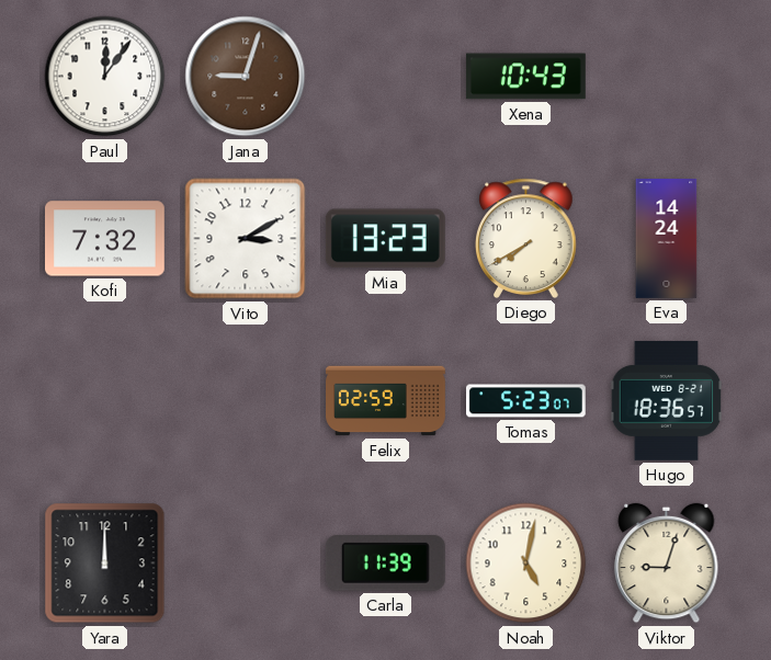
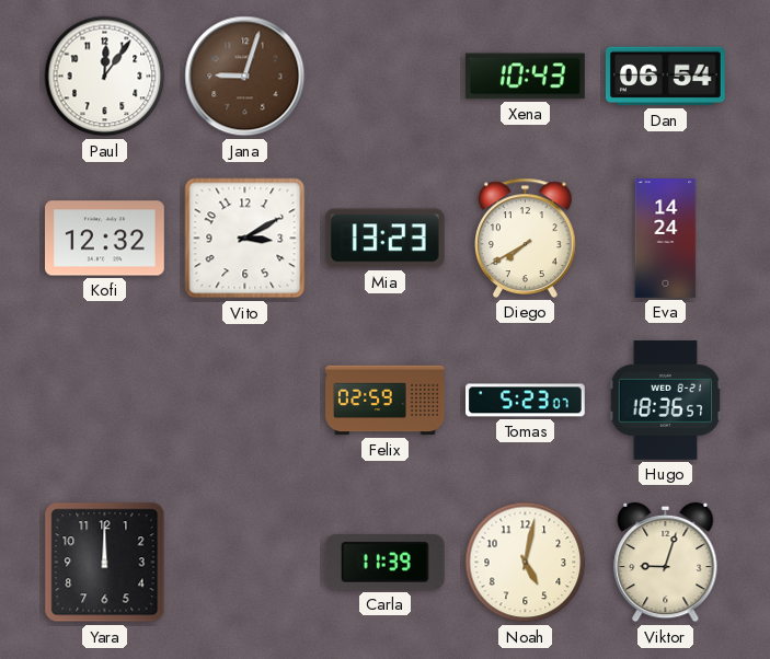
Dan: none -> 06:54 (665, 77)
Kofi: 7:32 -> 12:32 (105, 239)
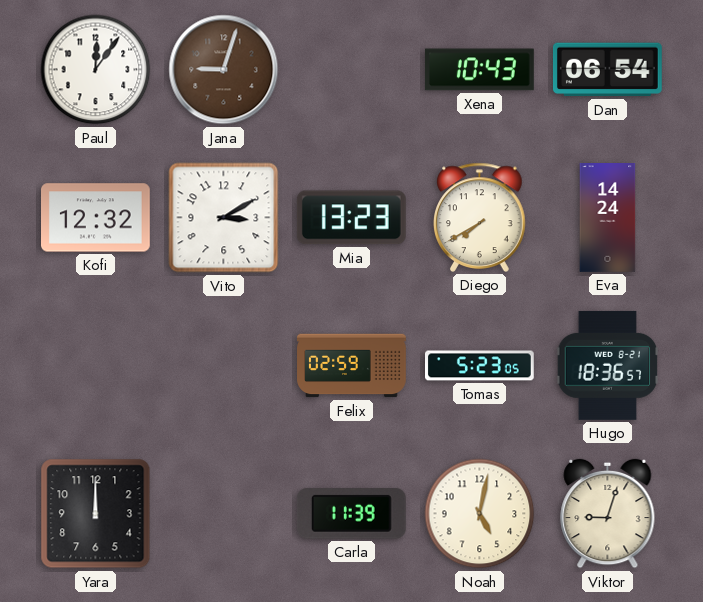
Tomas: 5:23:07 -> 5:23:05 (480, 366)
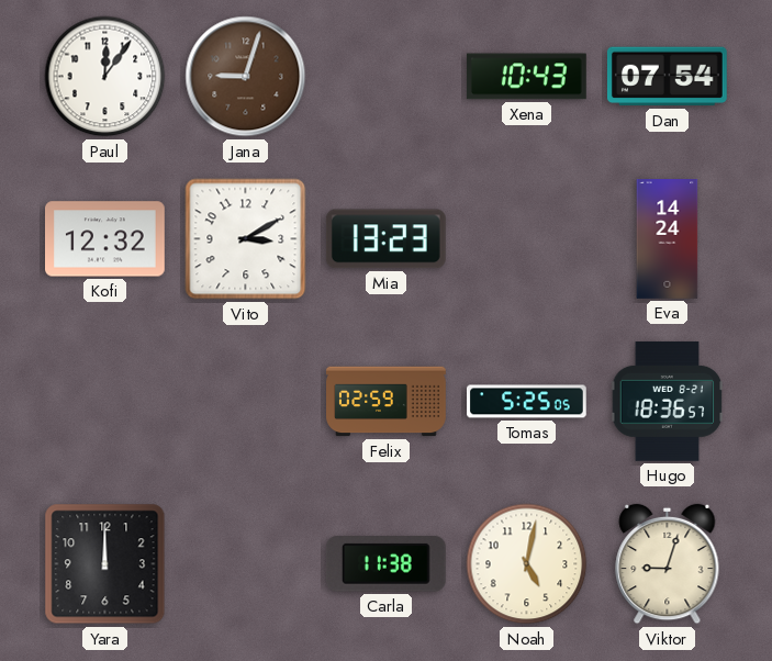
Dan: 06:54 -> 07:54 (667, 77)
Diego: 7:40 -> none (480, 217)
Tomas: 5:23 -> 5:25 (527, 402)
Carla: 11:39 -> 11:38 (385, 564)
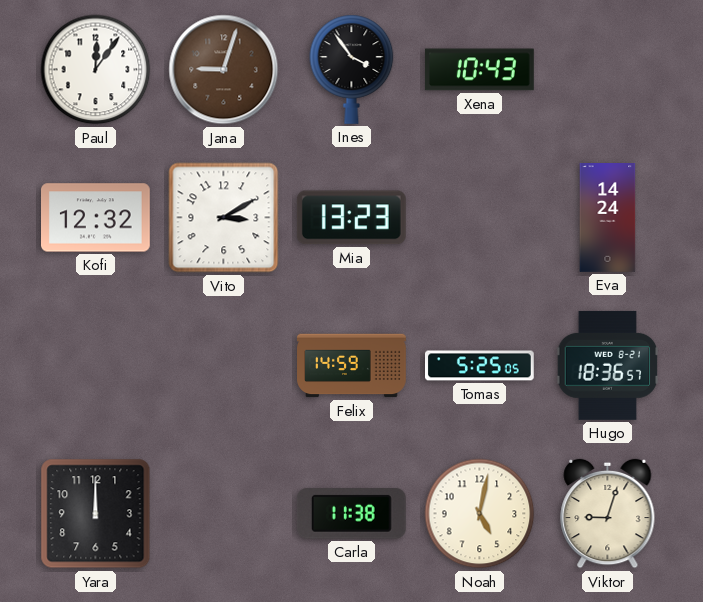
Ines: none -> 3:54 (352, 69)
Dan: 07:54 -> none (667, 77)
Felix: 02:59 -> 14:59 (352, 366)
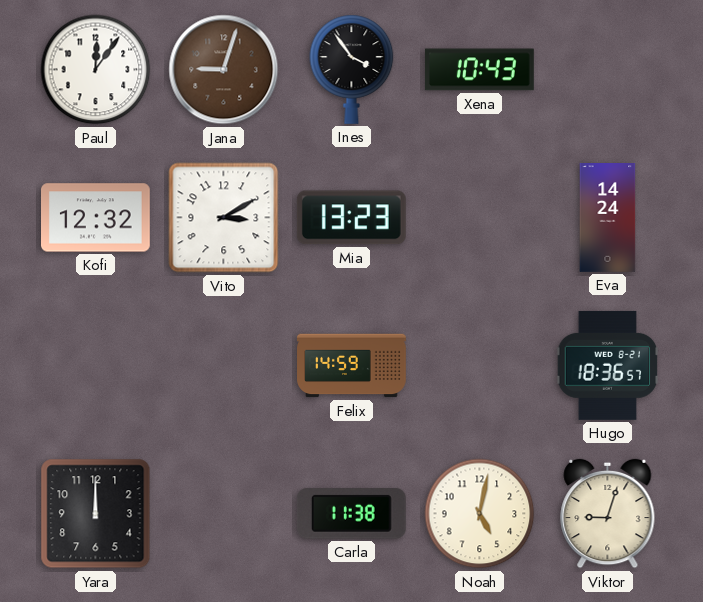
Tomas: 5:25 -> none (480, 366)
